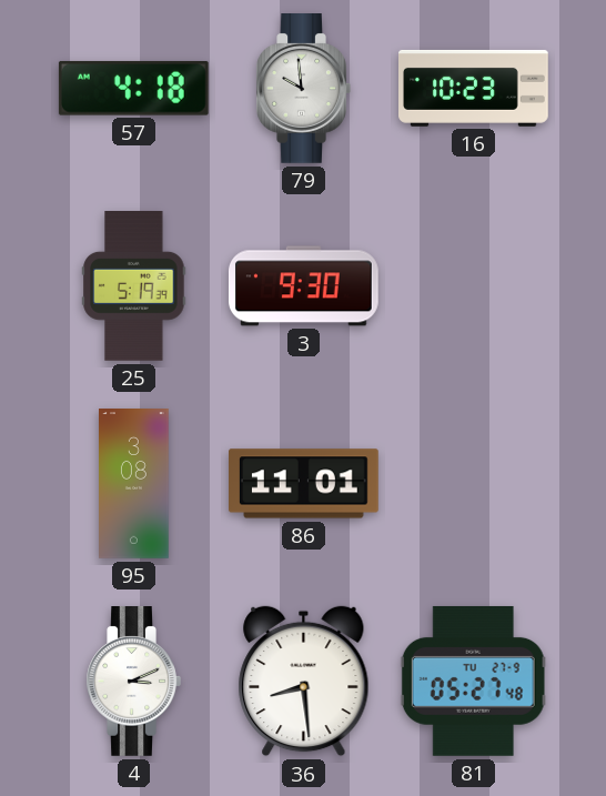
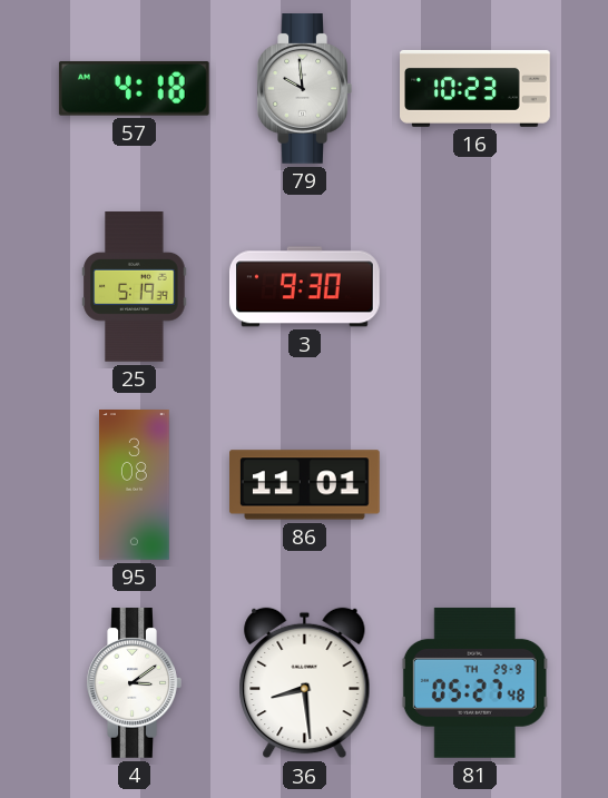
4: 3:11 -> 3:09 (134, 683)
81 date: TU 27-9 -> TH 29-9 (474, 682)
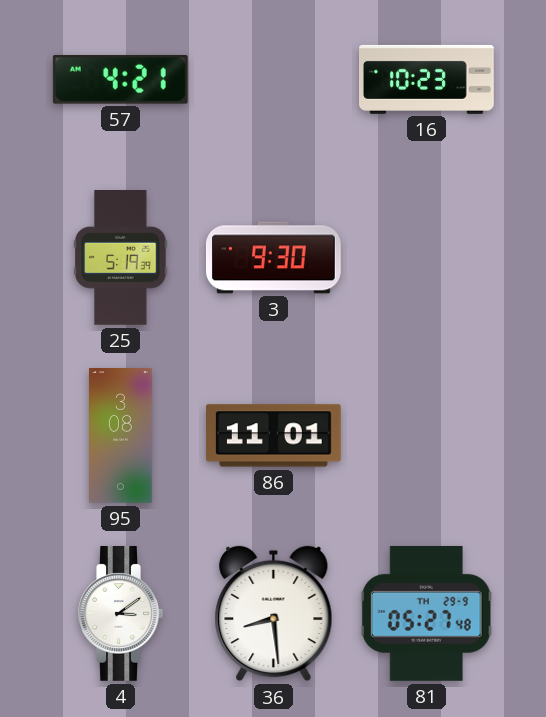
57: 4:18 -> 4:21 (120, 79)
79: 9:59 -> none (304, 89)
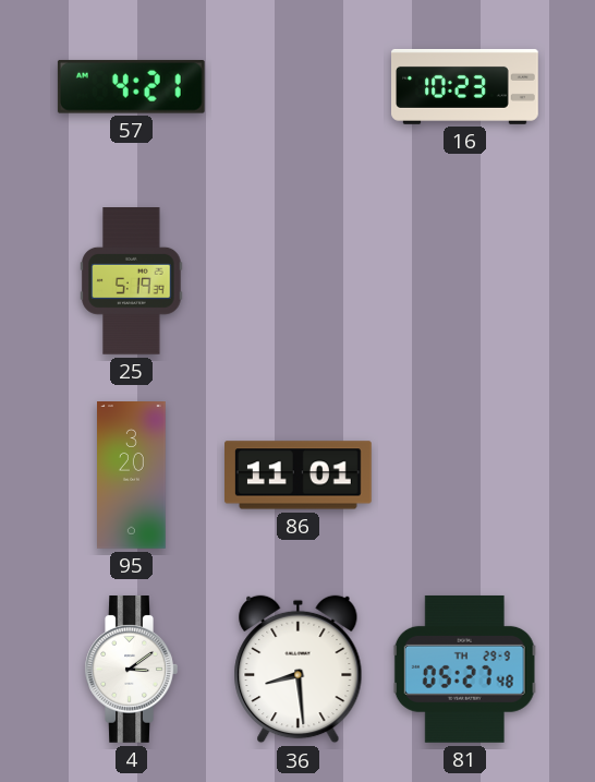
3: 9:30 -> none (273, 258)
95: 3:08 -> 3:20 (132, 476)
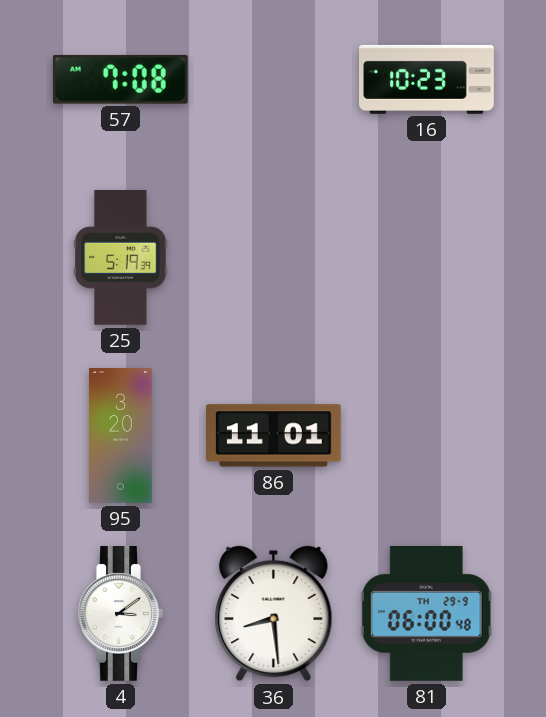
57: 4:21 -> 7:08 (120, 79)
81: 05:27 -> 06:00 (426, 613)
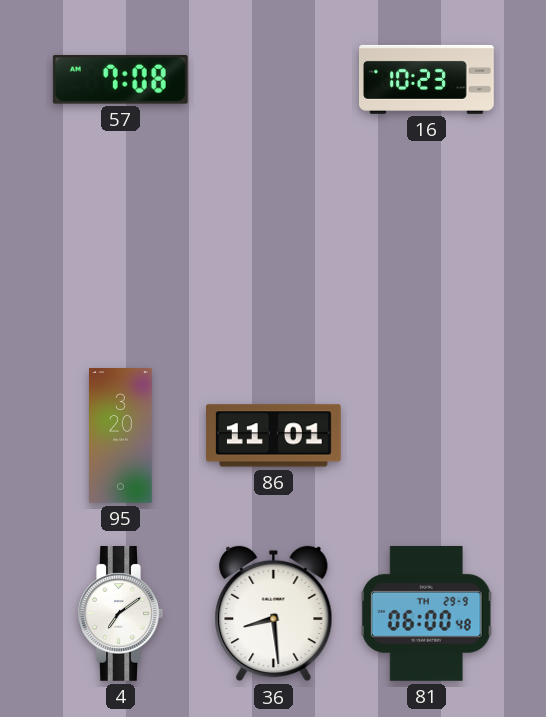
25: 5:19 -> none (121, 258)
4: 3:09 -> 7:09 (120, 614)
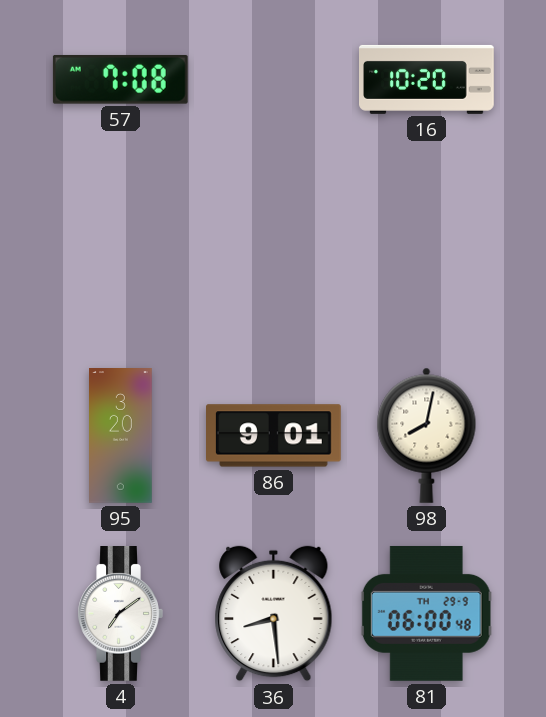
16: 10:23 -> 10:20 (427, 79)
86: 11:01 -> 9:01 (274, 436)
98: none -> 8:02 (427, 435)
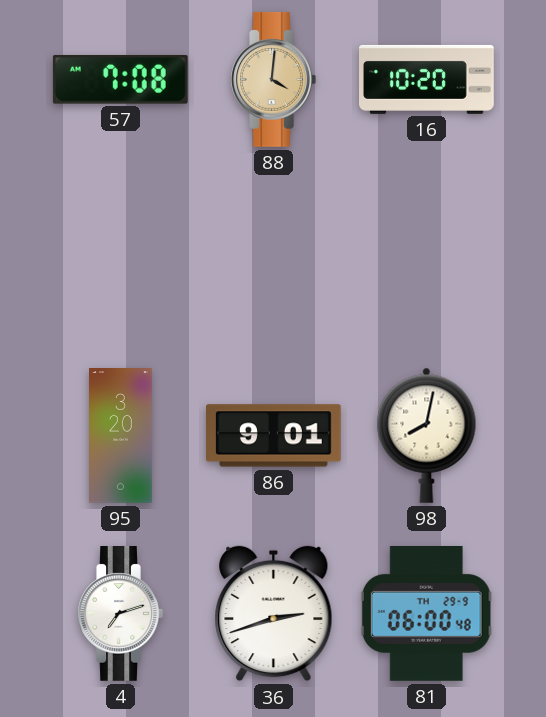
88: none -> 4:01 (273, 80)
4: 7:09 -> 7:12 (120, 614)
36: 8:29 -> 2:42 (274, 614)
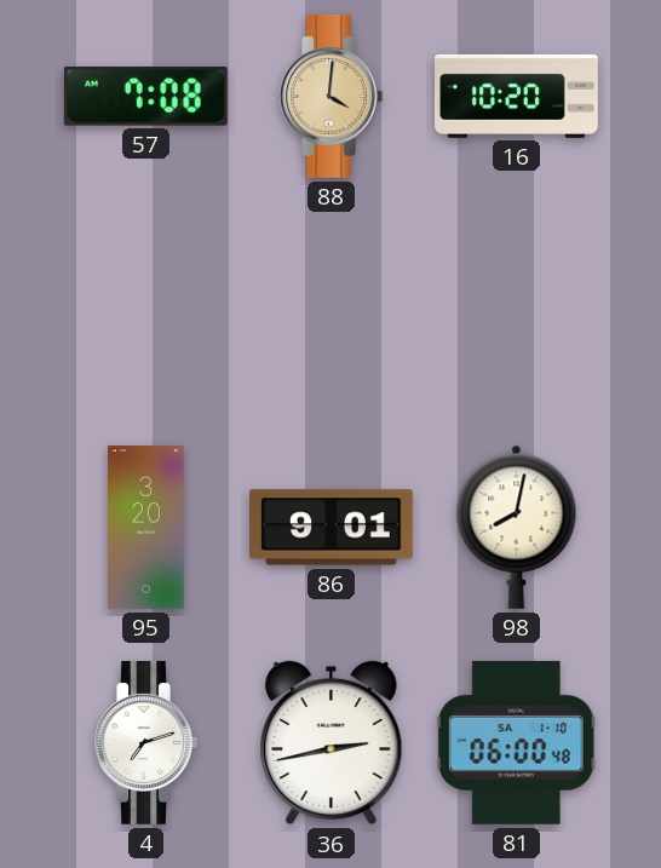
36: 2:42 -> 2:43 (332, 743)
81 date: TH 29-9 -> SA 1-10 (516, 742)
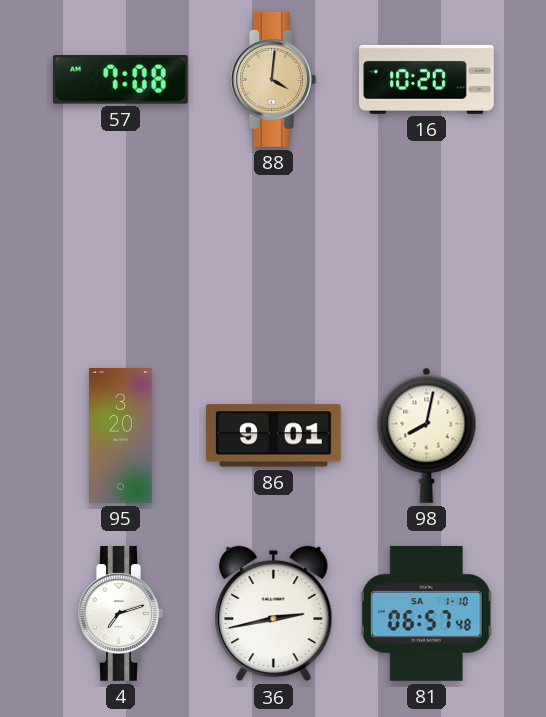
81: 06:00 -> 06:57 (426, 613)
